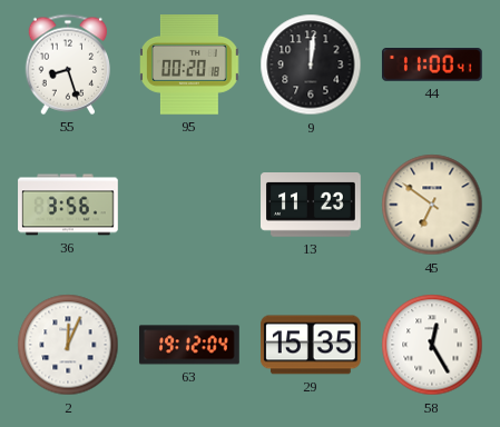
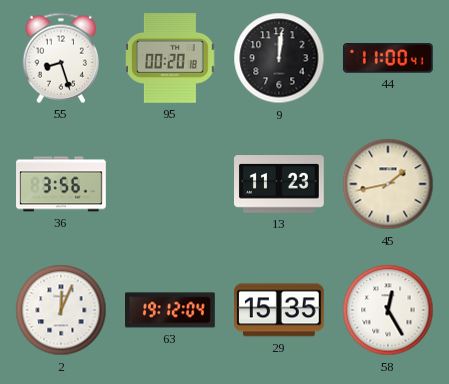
45: 6:51 -> 1:43 (388, 184)
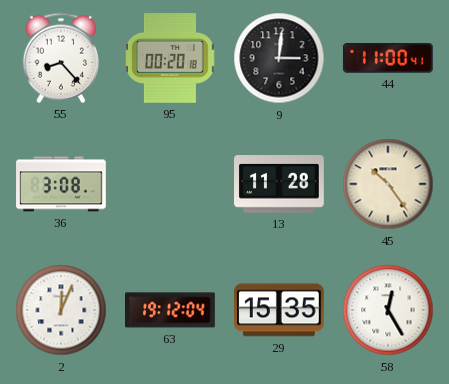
55: 8:27 -> 8:23 (60, 58)
9: 12:01 -> 3:01 (279, 58)
36: 3:56 -> 3:08 (61, 184)
13: 11:23 -> 11:28 (280, 184)
45: 1:43 -> 10:24 (388, 184)
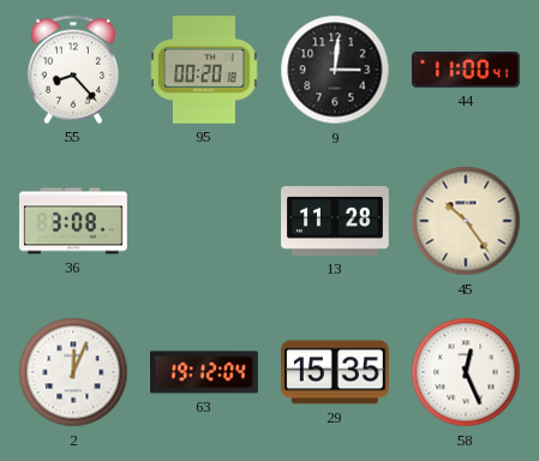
58: 12:25 -> 12:26 (466, 372)
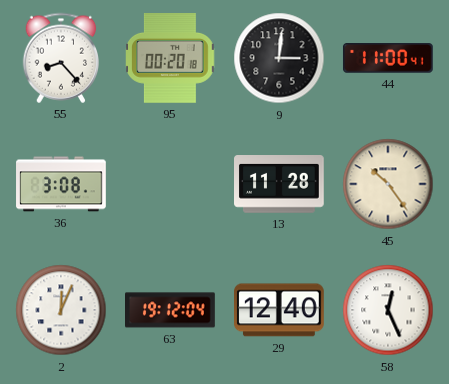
29: 15:35 -> 12:40 (280, 310)
